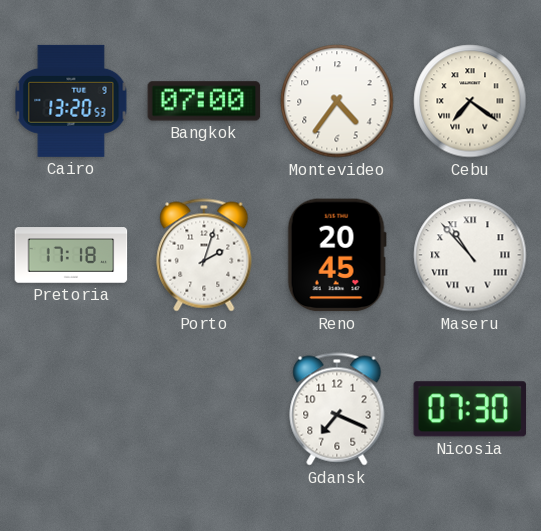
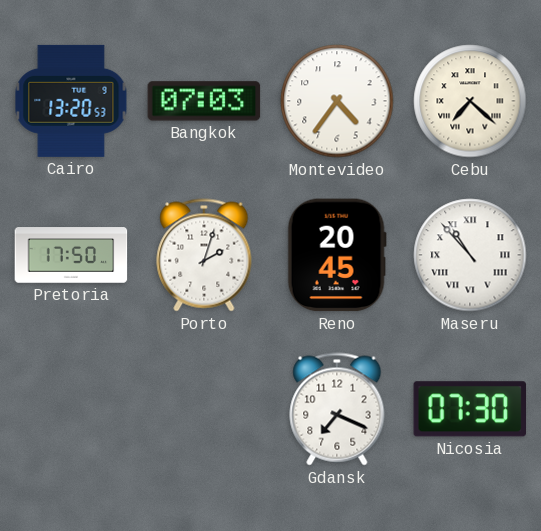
Bangkok: 07:00 -> 07:03 (204, 101)
Cebu: 7:21 -> 7:22 (470, 101)
Pretoria: 17:18 -> 17:50 (71, 255)
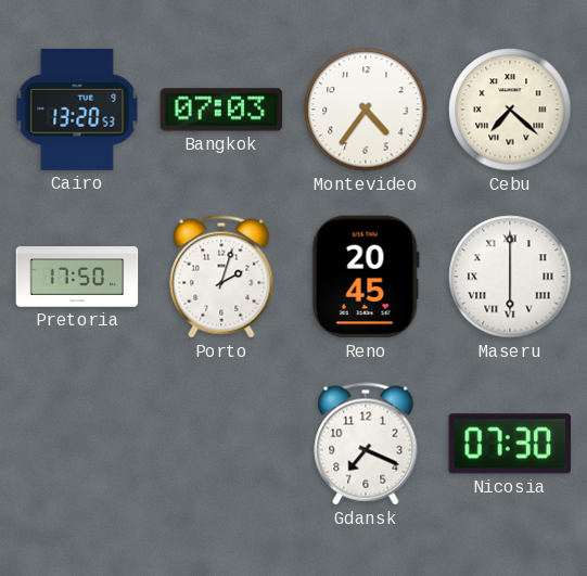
Maseru: 10:53 -> 6:00 (510, 277)
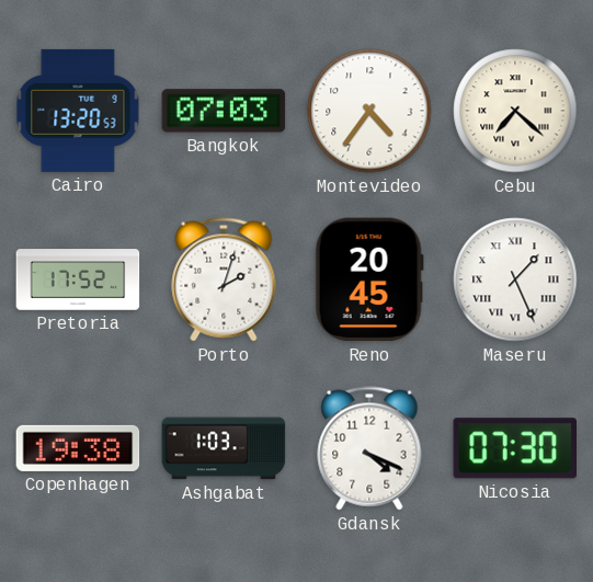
Pretoria: 17:50 -> 17:52 (78, 279)
Maseru: 6:00 -> 1:26 (515, 279)
Copenhagen: none -> 19:38 (78, 448)
Ashgabat: none -> 1:03 (224, 448)
Gdansk: 7:19 -> 4:19 (369, 448)
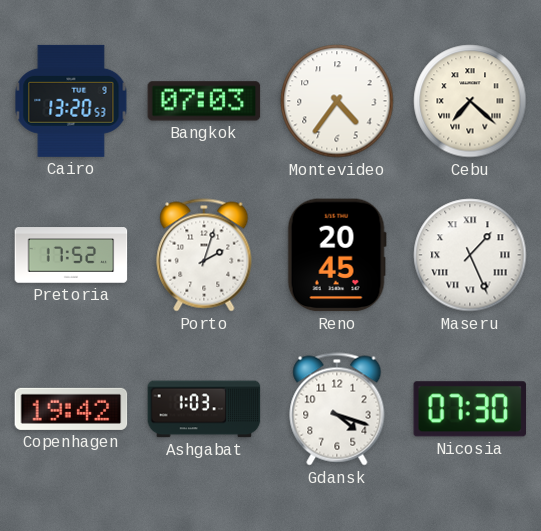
Copenhagen: 19:38 -> 19:42 (71, 409)
Gdansk: 4:19 -> 4:18 (337, 409)
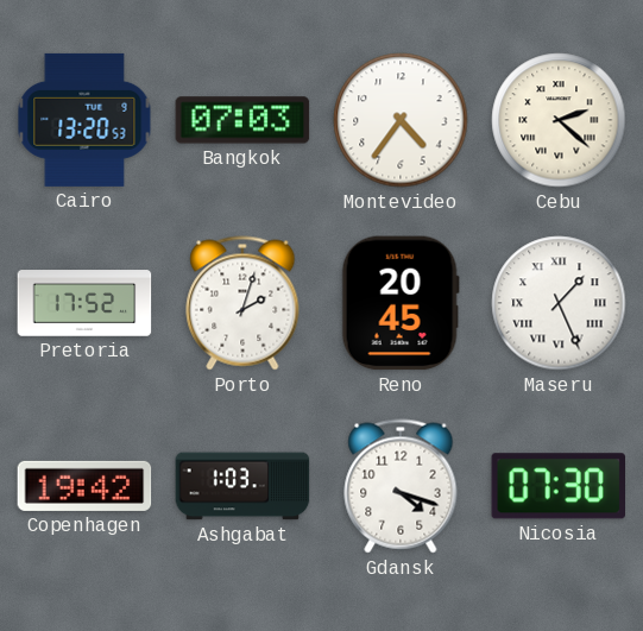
Cebu: 7:22 -> 2:22 (559, 120)
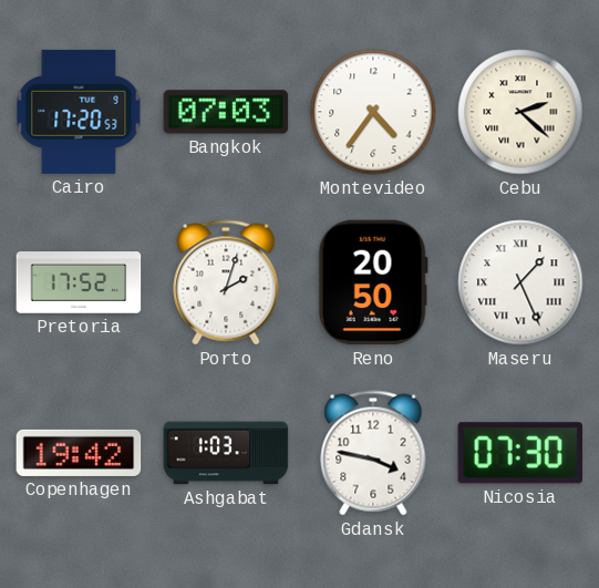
Cairo: 13:20 -> 17:20 (79, 112)
Reno: 20:45 -> 20:50 (373, 282)
Gdansk: 4:18 -> 3:47 (373, 453)
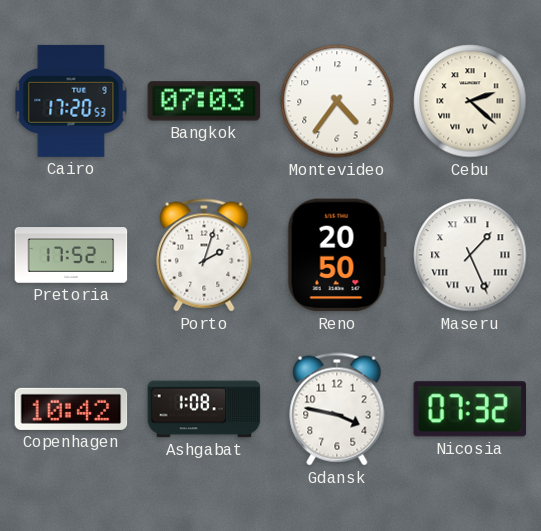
Copenhagen: 19:42 -> 10:42 (71, 409)
Ashgabat: 1:03 -> 1:08 (204, 409)
Nicosia: 07:30 -> 07:32 (470, 409)
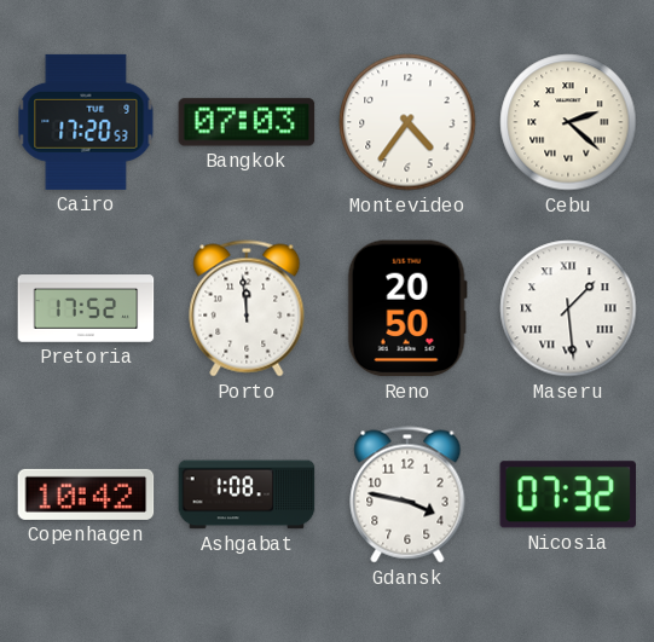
Porto: 2:03 -> 11:59 (247, 308)
Maseru: 1:26 -> 1:29 (568, 308)
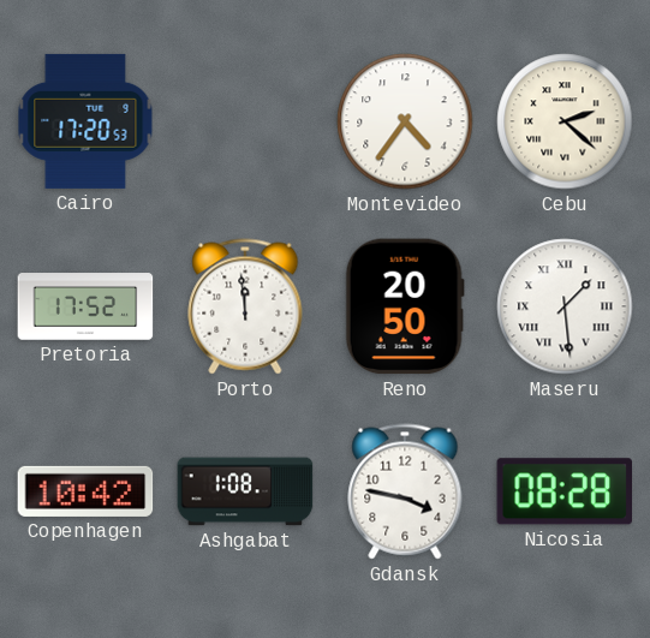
Bangkok: 07:03 -> none (247, 122)
Nicosia: 07:32 -> 08:28 (565, 491)
